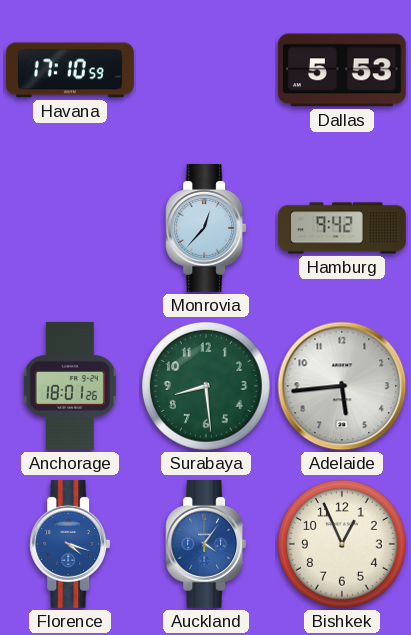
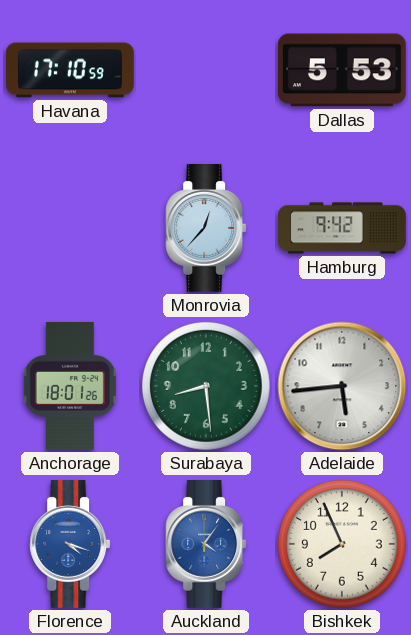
Bishkek: 12:56 -> 7:56 (343, 545)
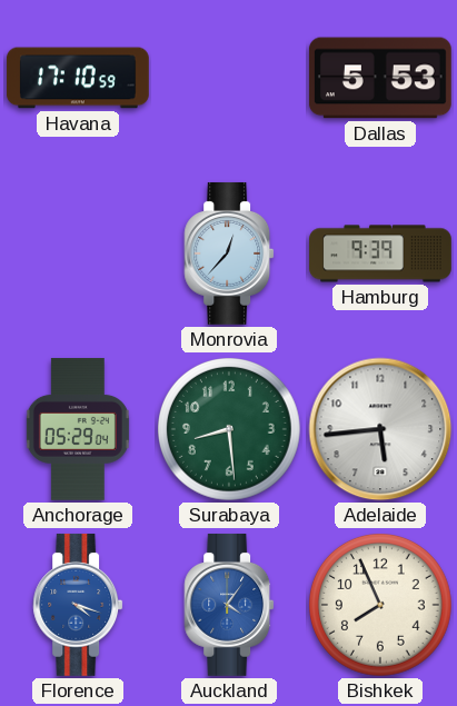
Hamburg: 9:42 -> 9:39 (380, 253)
Anchorage: 18:01 -> 05:29 (78, 429)
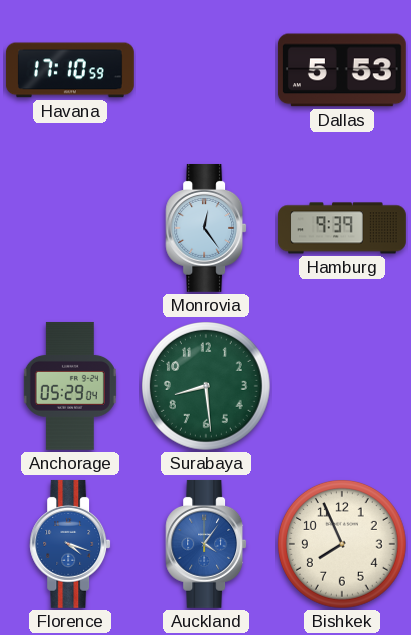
Monrovia: 12:37 -> 12:24 (206, 228)
Adelaide: 5:44 -> none (380, 429)
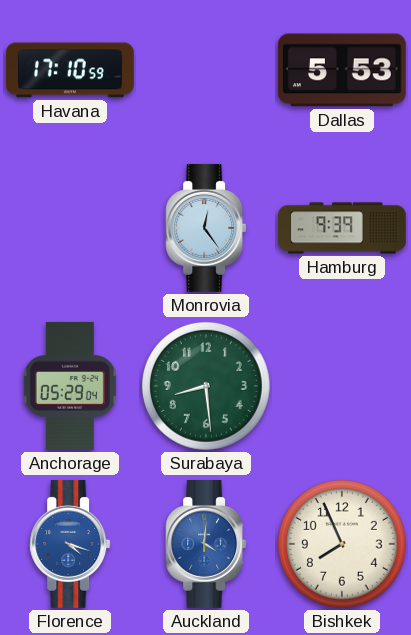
Auckland: 4:06 -> 4:01 (206, 544)
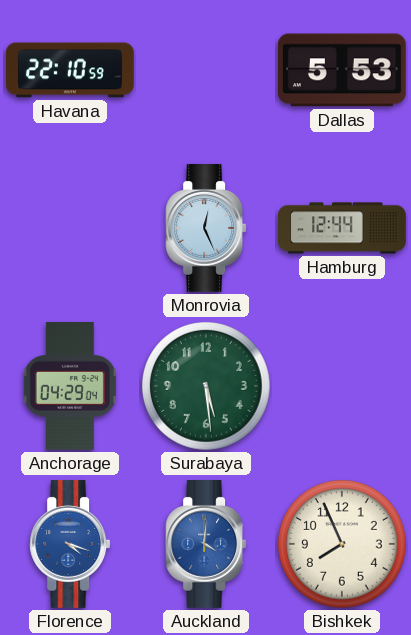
Havana: 17:10 -> 22:10 (70, 70)
Monrovia: 12:24 -> 12:26 (206, 228)
Hamburg: 9:39 -> 12:44 (342, 228)
Anchorage: 05:29 -> 04:29 (70, 386)
Surabaya: 8:29 -> 5:29 (207, 387)
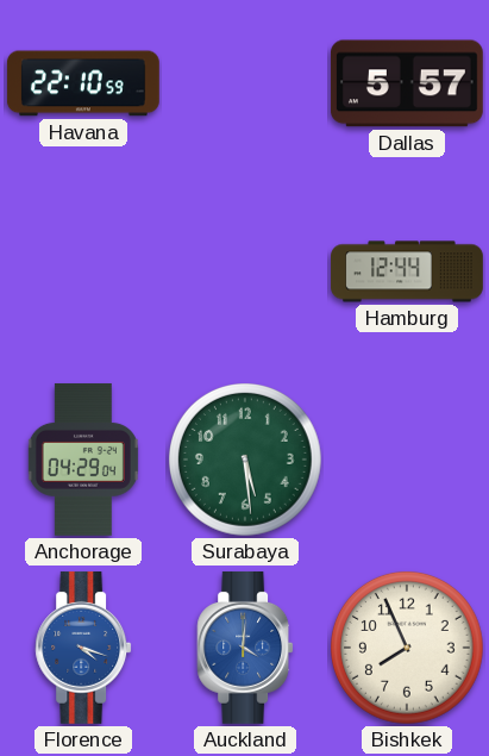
Dallas: 5:53 -> 5:57 (407, 83)
Monrovia: 12:26 -> none (206, 228)
